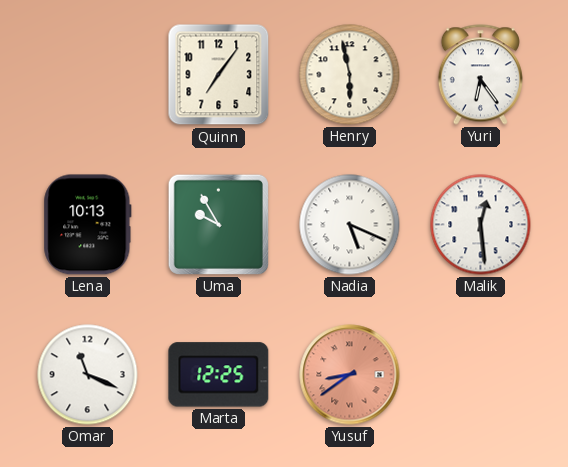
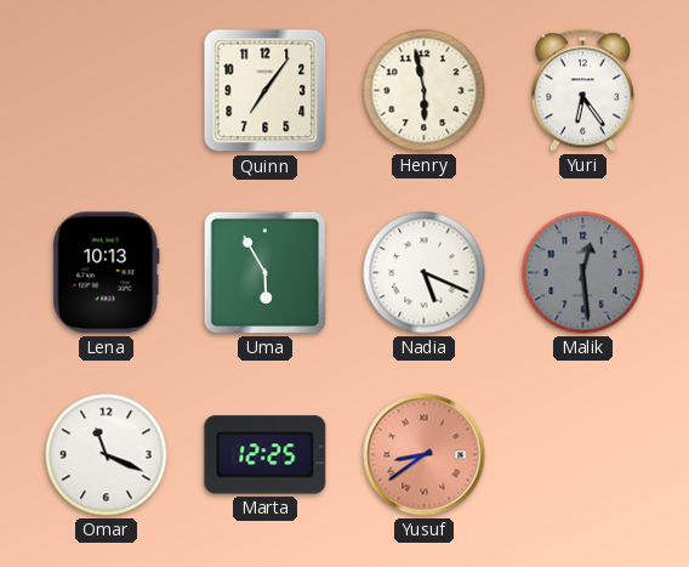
Uma: 9:55 -> 5:55 (264, 272)
Malik dial: white -> grey (583, 273)
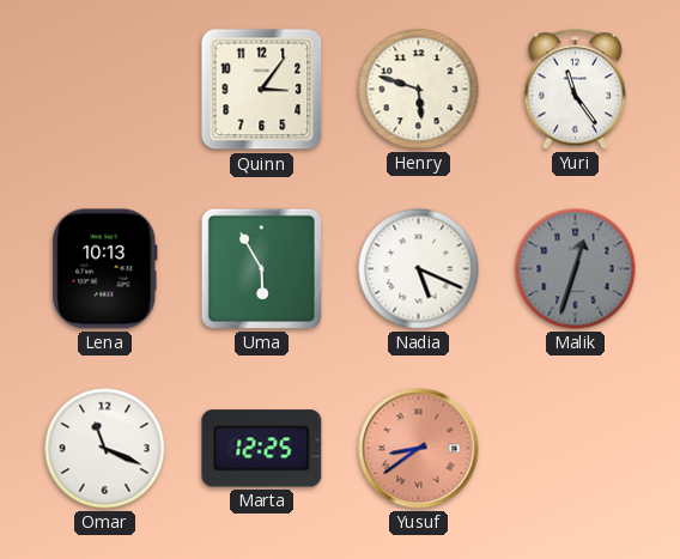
Quinn: 7:06 -> 3:06 (262, 90)
Henry: 5:58 -> 5:48 (419, 90)
Yuri: 6:24 -> 11:24 (575, 90)
Malik: 12:29 -> 12:33 (576, 269)
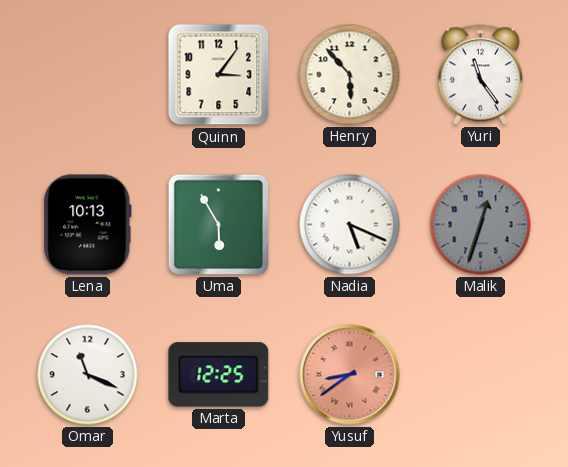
Henry: 5:48 -> 5:53 (350, 75)
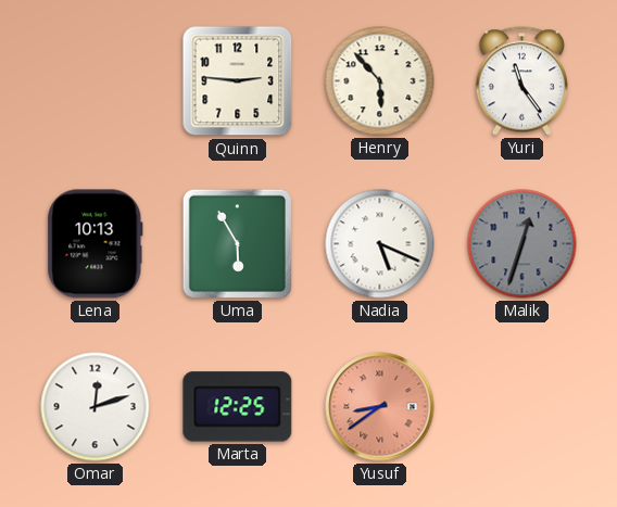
Quinn: 3:06 -> 2:46 (238, 81)
Omar: 11:19 -> 12:12 (96, 407)
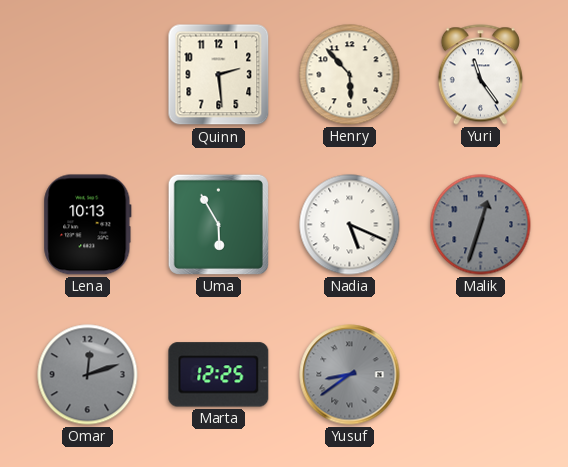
Quinn: 2:46 -> 2:29 (219, 75)
Omar dial: white -> grey (88, 375)
Yusuf dial: salmon -> grey (350, 375)
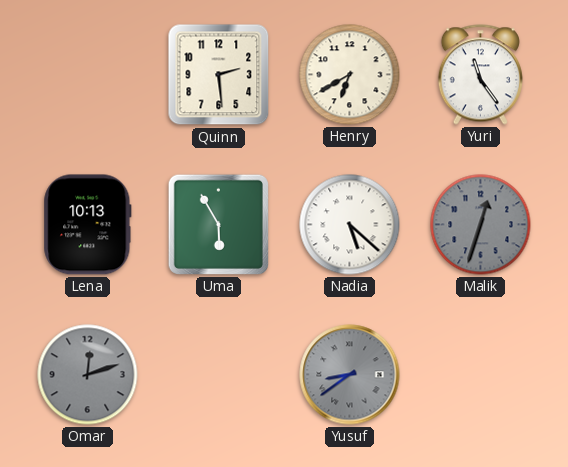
Henry: 5:53 -> 6:40 (350, 75)
Nadia: 5:19 -> 5:22 (350, 225)
Marta: 12:25 -> none (219, 375)
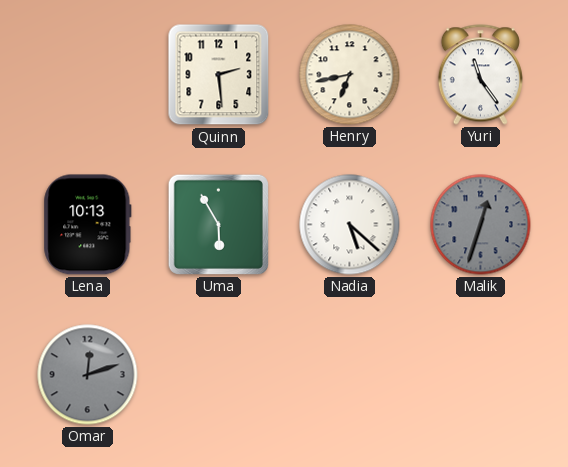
Henry: 6:40 -> 6:43 (350, 75)
Yusuf: 8:39 -> none (350, 375)
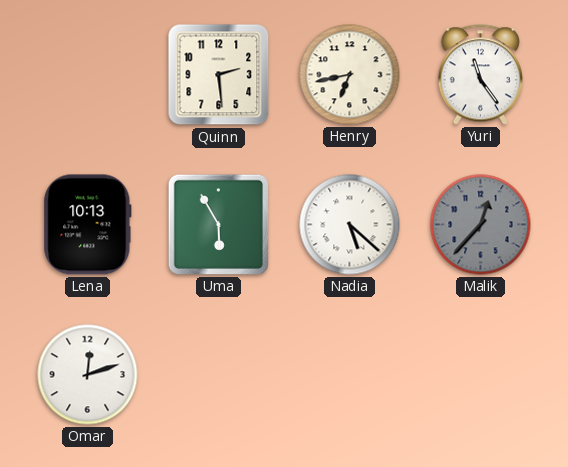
Malik: 12:33 -> 12:37 (481, 225)
Omar dial: grey -> white (88, 375)
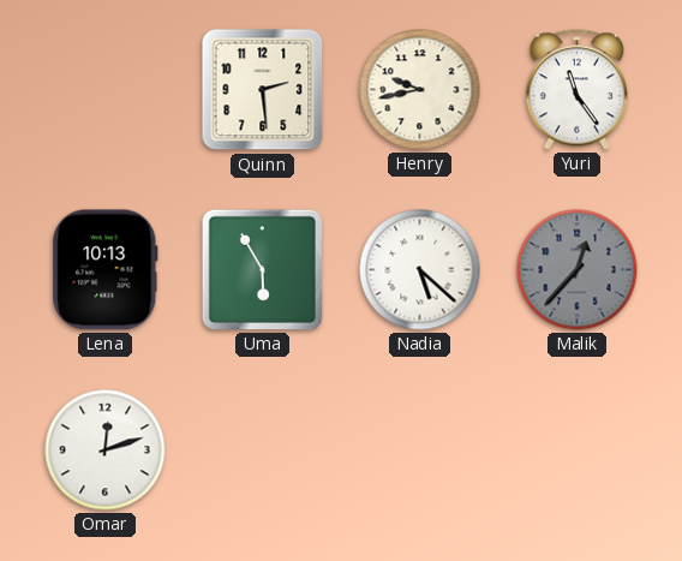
Henry: 6:43 -> 9:43 (420, 90)
